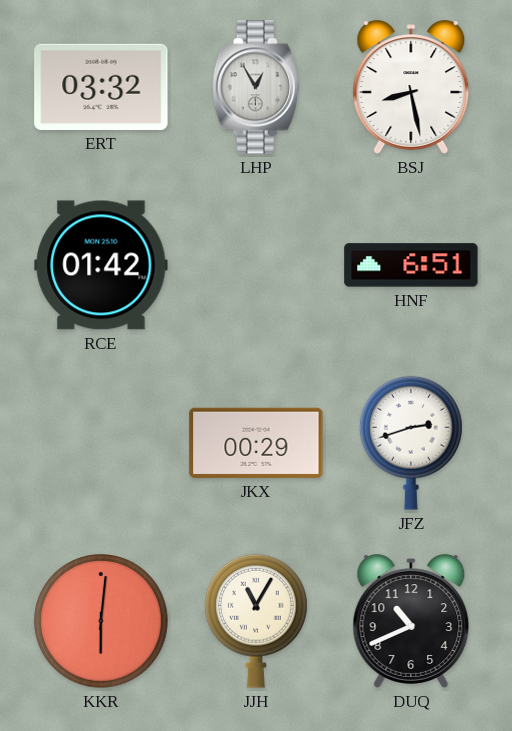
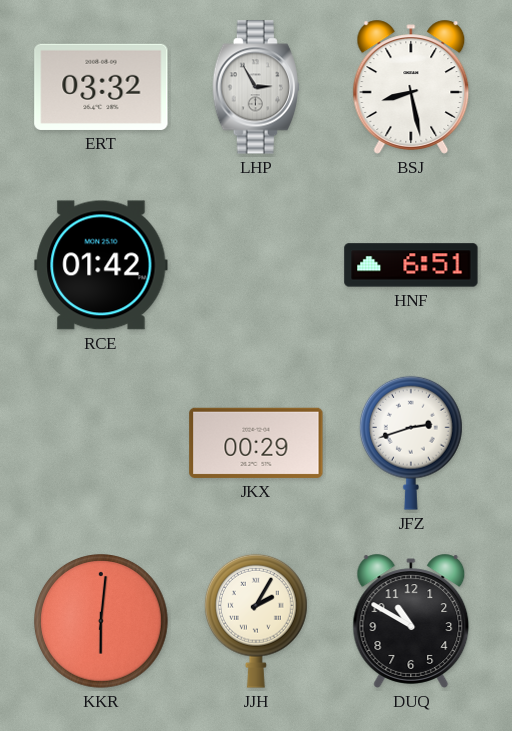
LHP: 12:55 -> 2:55 (256, 87)
JJH: 11:05 -> 2:05 (256, 621)
DUQ: 10:41 -> 10:50 (411, 621)
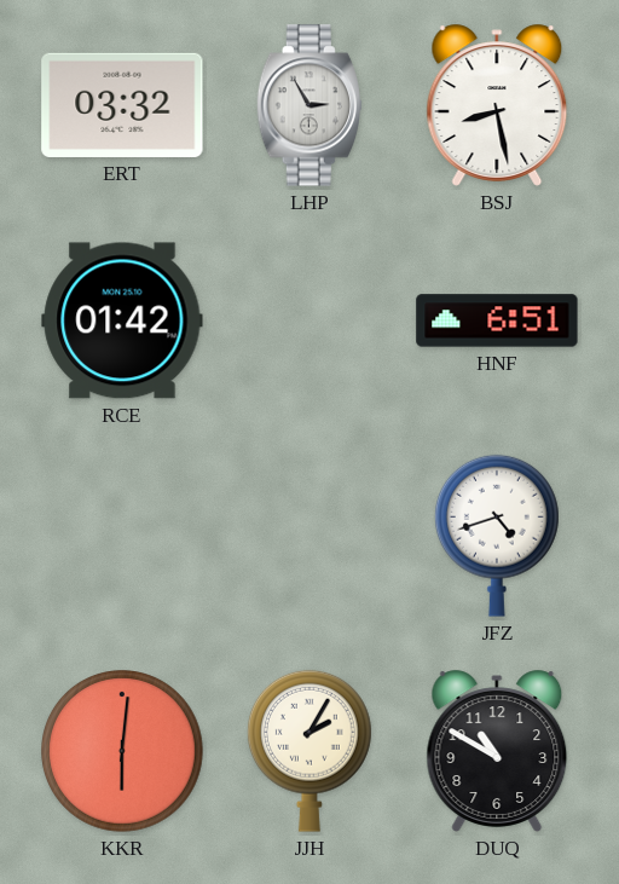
JKX: 00:29 -> none (256, 443)
JFZ: 2:42 -> 4:42 (497, 536)
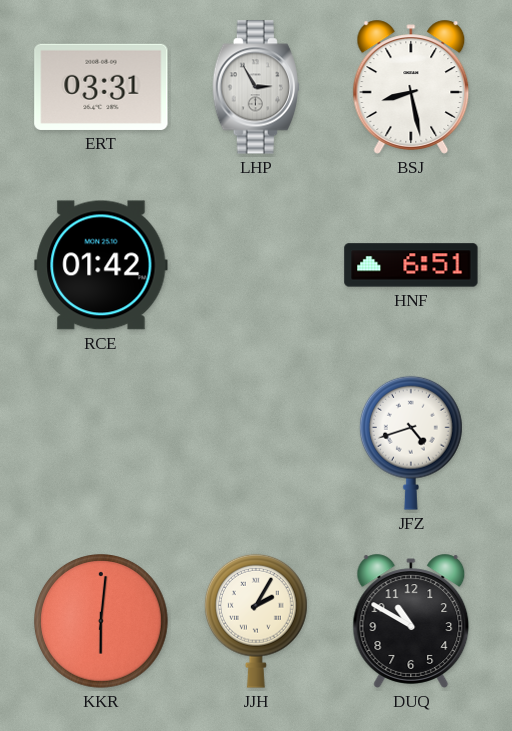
ERT: 03:32 -> 03:31 (101, 87)
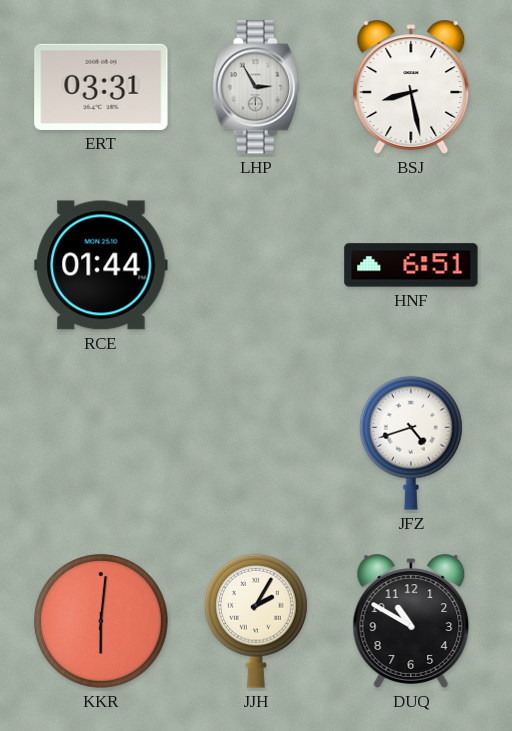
RCE: 01:42 -> 01:44 (101, 265)
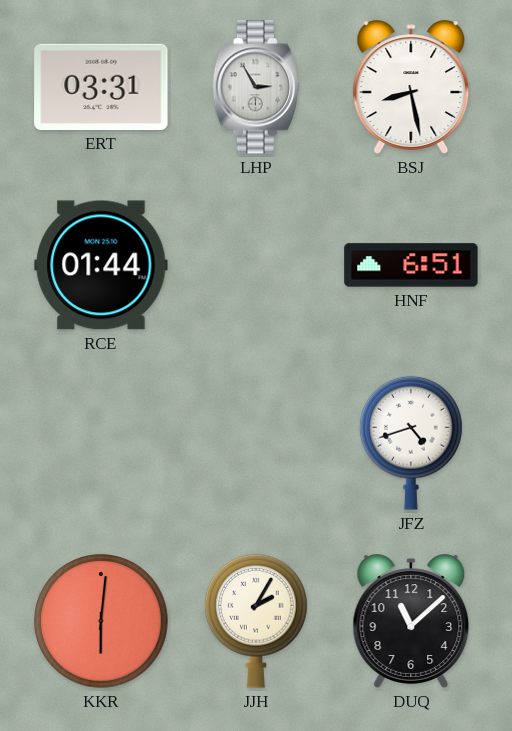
DUQ: 10:50 -> 11:08 (411, 621)
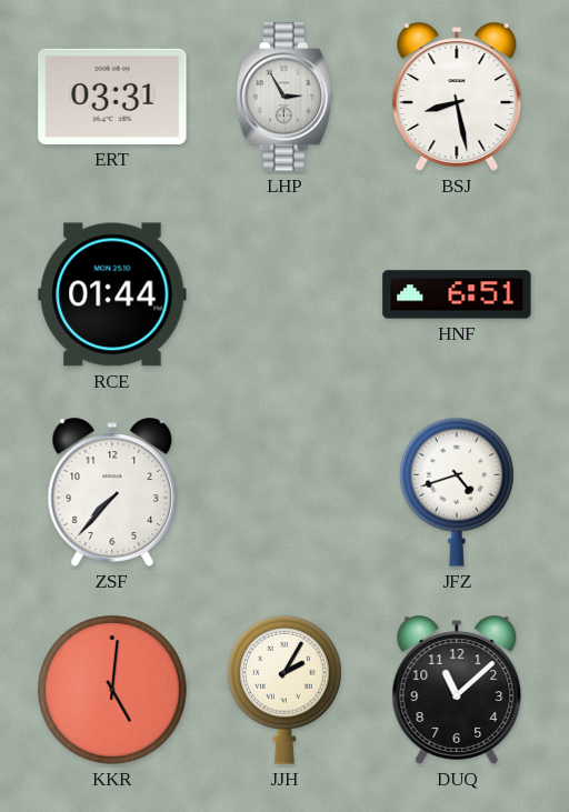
ZSF: none -> 7:37 (112, 492)
KKR: 6:01 -> 5:01 (113, 691)
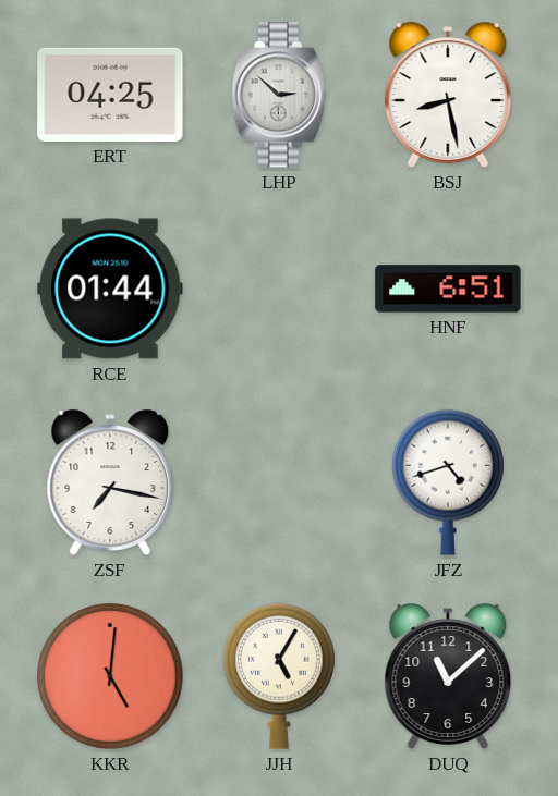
ERT: 03:31 -> 04:25 (110, 95)
LHP: 2:55 -> 2:52 (279, 95)
ZSF: 7:37 -> 7:17 (110, 482)
JJH: 2:05 -> 5:05 (279, 676)
